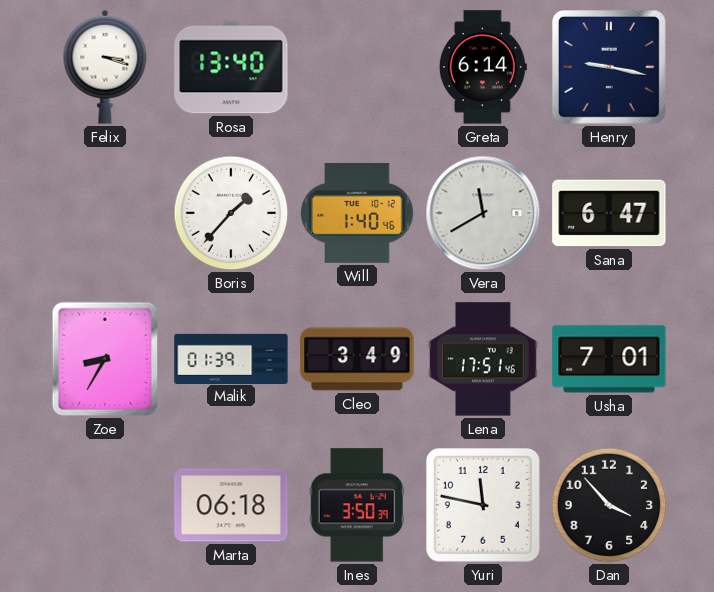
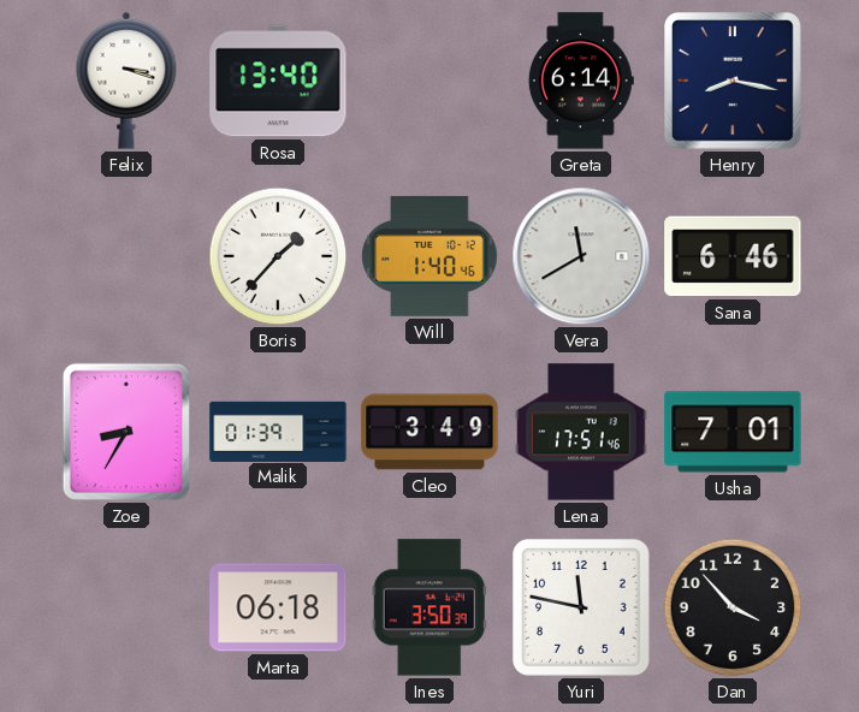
Henry: 9:17 -> 8:17 (734, 82)
Sana: 6:47 -> 6:46 (733, 256)
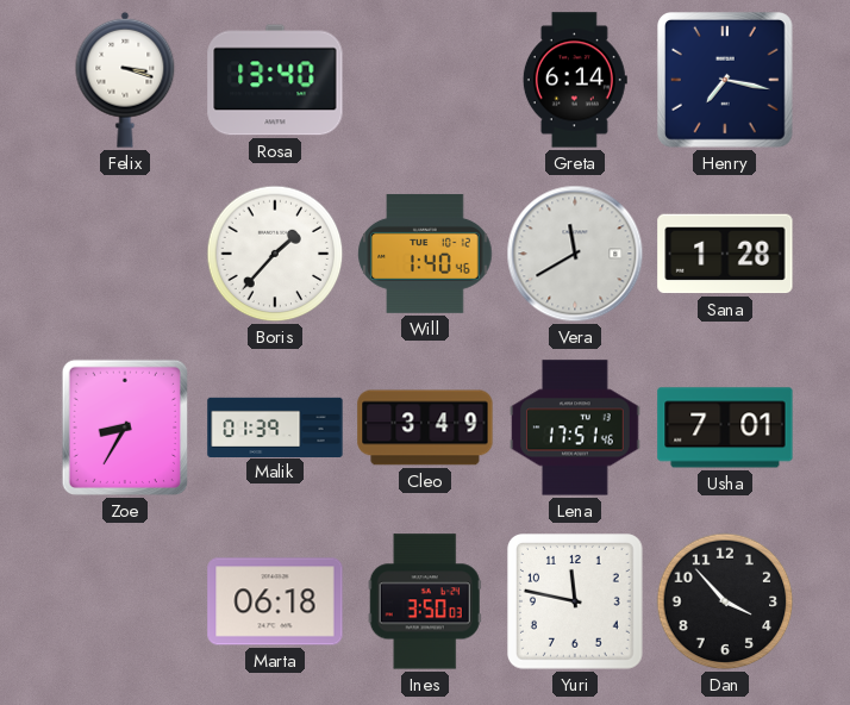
Henry: 8:17 -> 7:17 (726, 81)
Sana: 6:46 -> 1:28 (725, 254)
Ines: 3:50:39 -> 3:50:03 (425, 601)
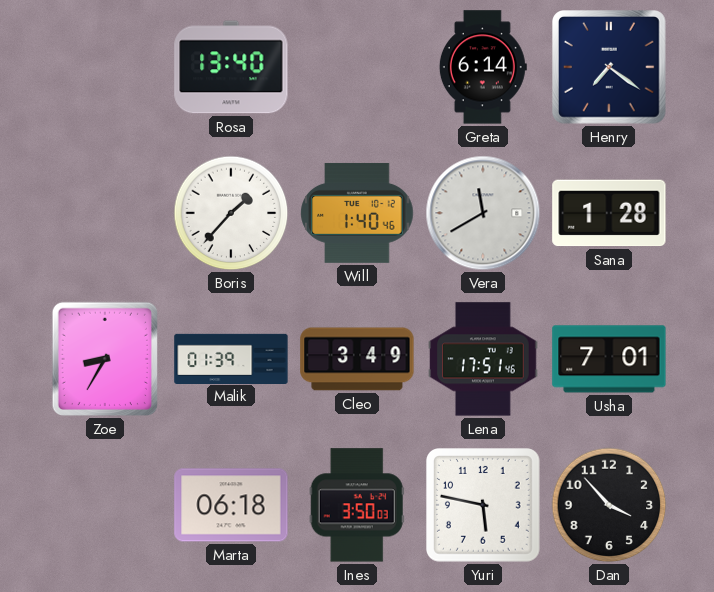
Felix: 3:18 -> none (125, 80)
Henry: 7:17 -> 7:21 (610, 68)
Yuri: 11:47 -> 5:47 (484, 506)
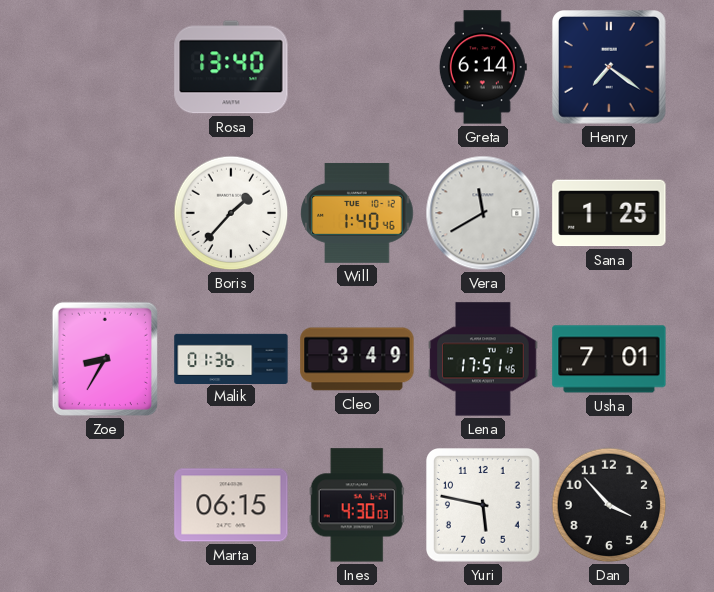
Sana: 1:28 -> 1:25 (609, 213)
Malik: 01:39 -> 01:36 (231, 358)
Marta: 06:18 -> 06:15 (231, 505)
Ines: 3:50 -> 4:30 (357, 505)
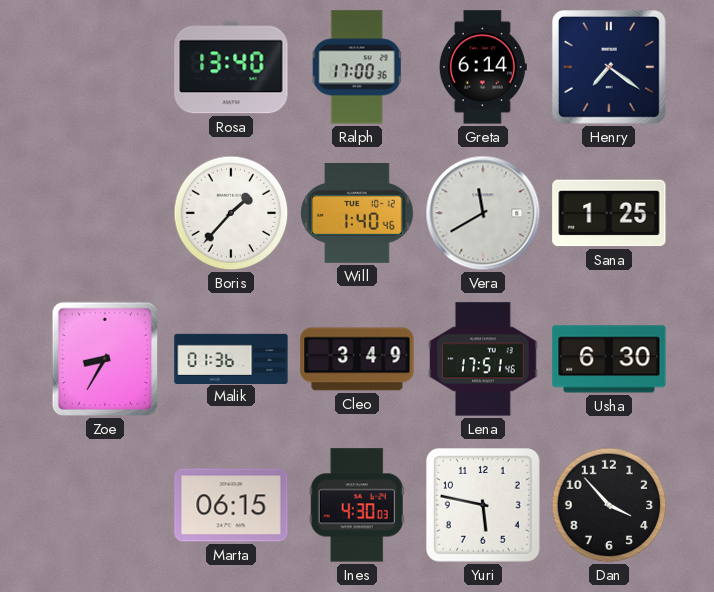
Ralph: none -> 17:00 (357, 67)
Usha: 7:01 -> 6:30 (609, 359)
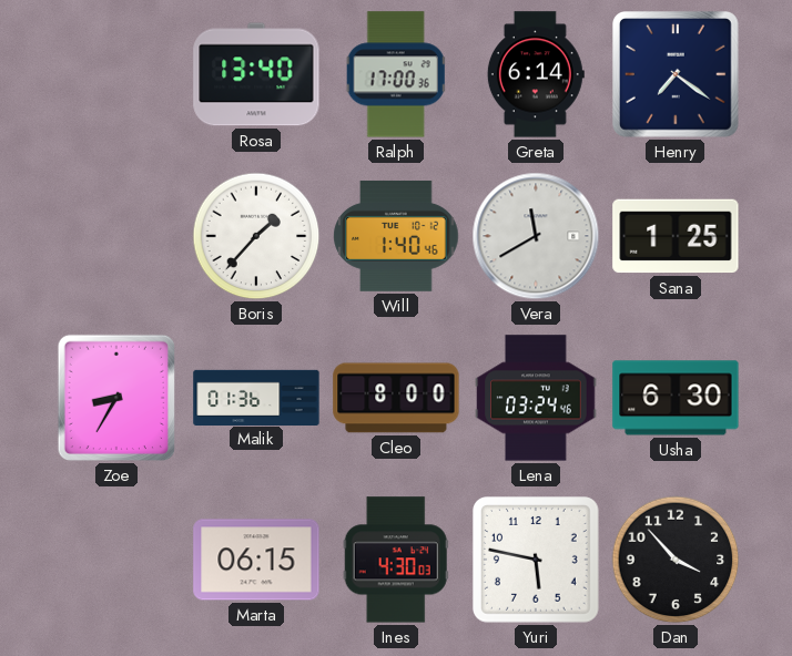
Cleo: 3:49 -> 8:00 (396, 398)
Lena: 17:51 -> 03:24 (536, 398)
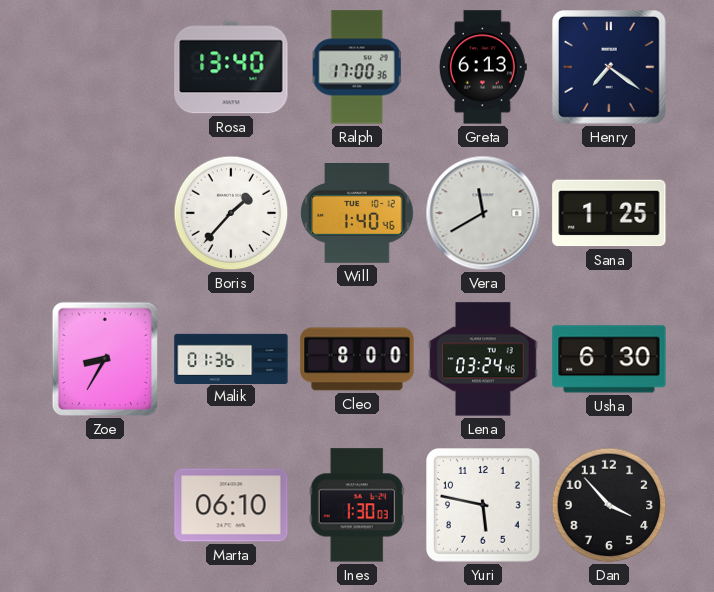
Greta: 6:14 -> 6:13 (483, 67)
Marta: 06:15 -> 06:10 (231, 505)
Ines: 4:30 -> 1:30 (357, 505)
